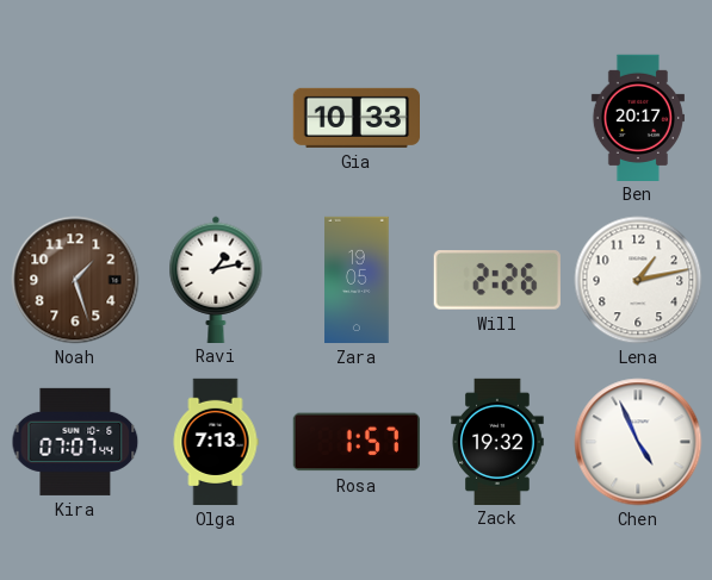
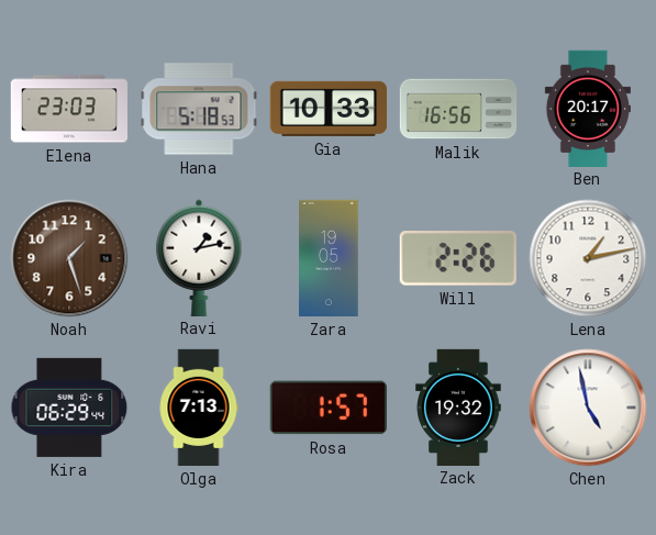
Elena: none -> 23:03 (68, 109)
Hana: none -> 5:18 (199, 109)
Malik: none -> 16:56 (458, 109)
Kira: 07:07 -> 06:29 (69, 408)
Chen: 4:56 -> 4:58 (588, 408)
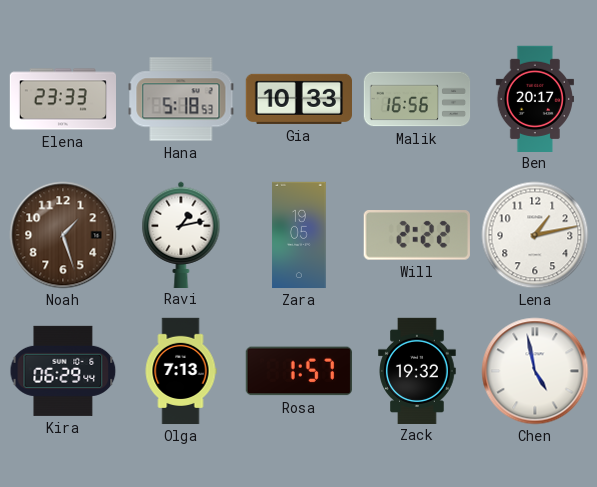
Elena: 23:03 -> 23:33 (62, 99)
Will: 2:26 -> 2:22 (417, 236)
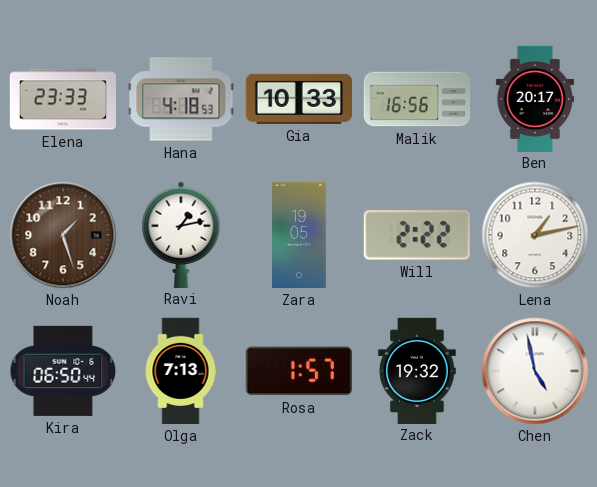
Hana: 5:18 -> 4:18 (181, 99)
Kira: 06:29 -> 06:50 (63, 371)
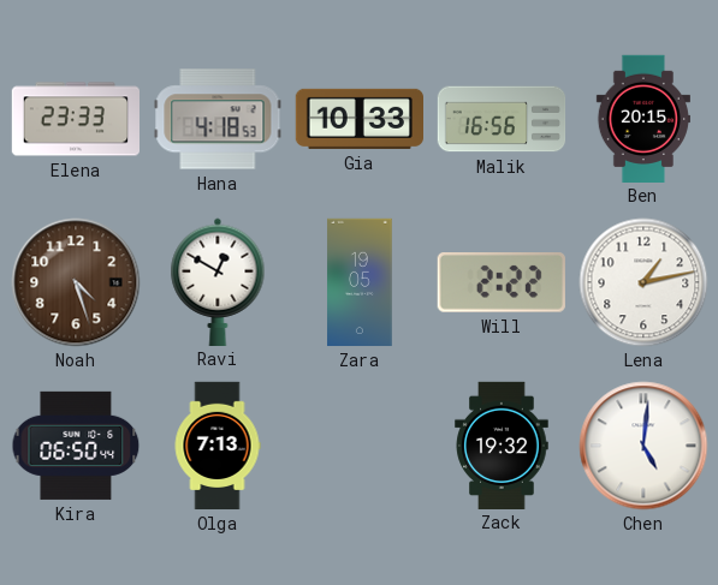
Ben: 20:17 -> 20:15 (643, 118)
Noah: 1:27 -> 4:27 (76, 282)
Ravi: 1:13 -> 12:50 (218, 281)
Rosa: 1:57 -> none (299, 371)
Chen: 4:58 -> 5:01 (643, 446)
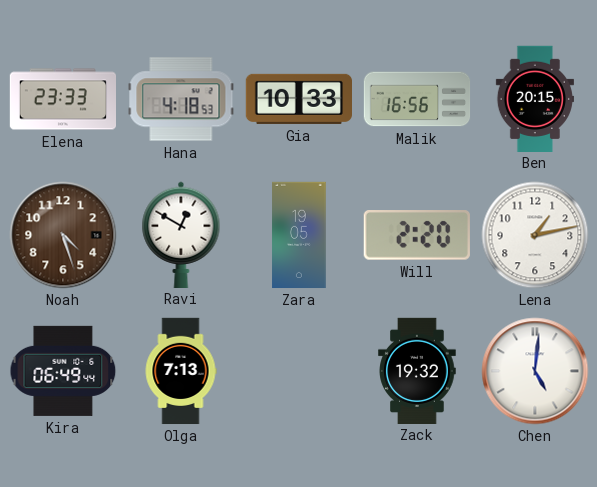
Will: 2:22 -> 2:20 (417, 236)
Kira: 06:50 -> 06:49 (63, 371)
